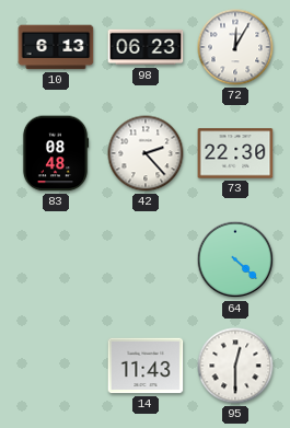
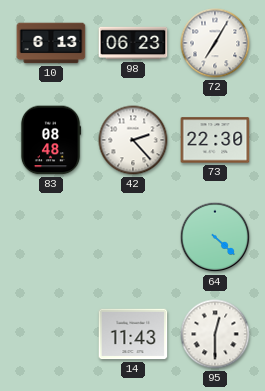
72: 12:05 -> 7:05 (215, 43)
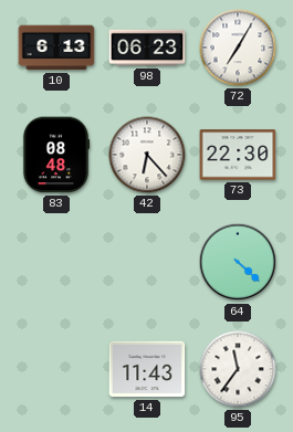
42: 2:23 -> 6:23 (147, 155)
95: 12:30 -> 11:36 (238, 369)
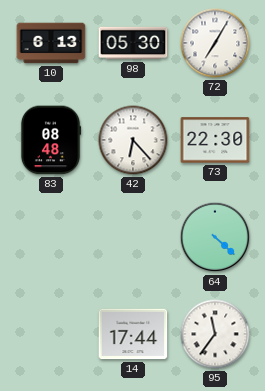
98: 06:23 -> 05:30 (133, 43)
14: 11:43 -> 17:44 (133, 334)
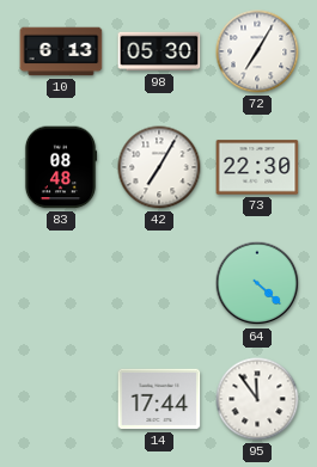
42: 6:23 -> 7:05 (159, 167)
95: 11:36 -> 11:54 (257, 399)
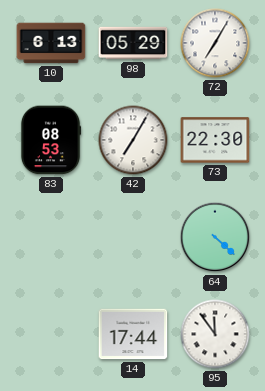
98: 05:30 -> 05:29 (133, 43)
83: 08:48 -> 08:53 (51, 140)
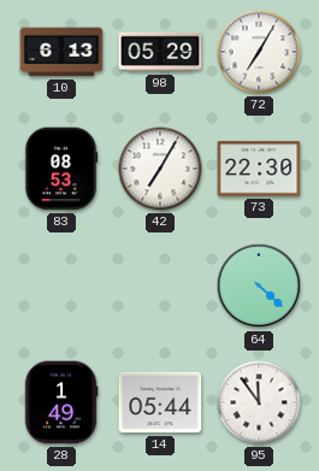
28: none -> 1:49 (61, 402)
14: 17:44 -> 05:44 (160, 402)
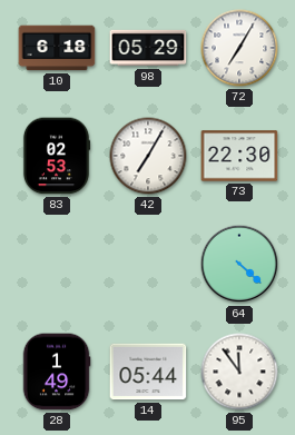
10: 6:13 -> 6:18 (57, 48)
83: 08:53 -> 02:53 (57, 156)
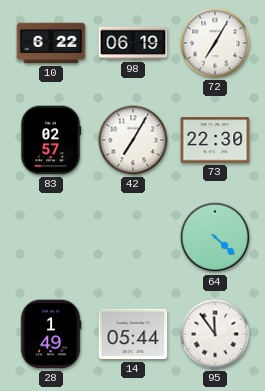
10: 6:18 -> 6:22 (51, 43)
98: 05:29 -> 06:19 (133, 43)
83: 02:53 -> 02:57 (51, 140)
